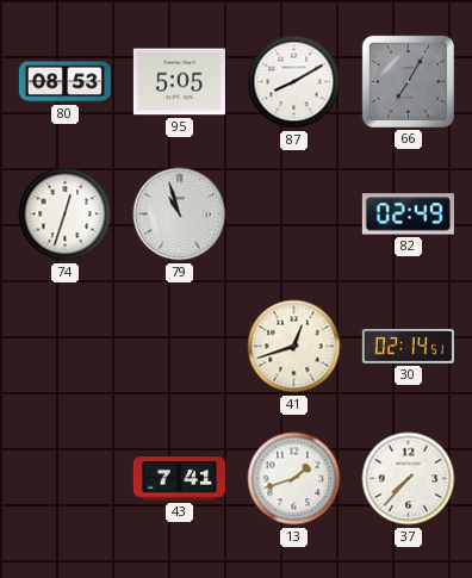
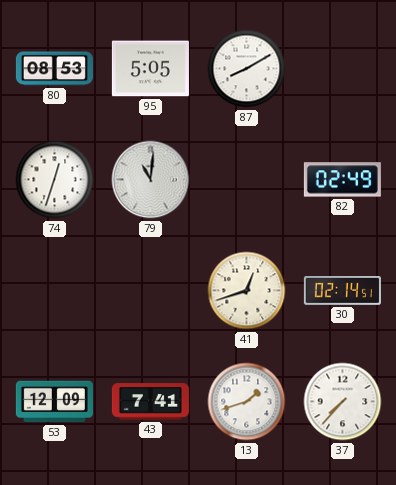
66: 7:05 -> none (408, 81)
79: 10:57 -> 11:01 (151, 180)
53: none -> 12:09 (54, 402)
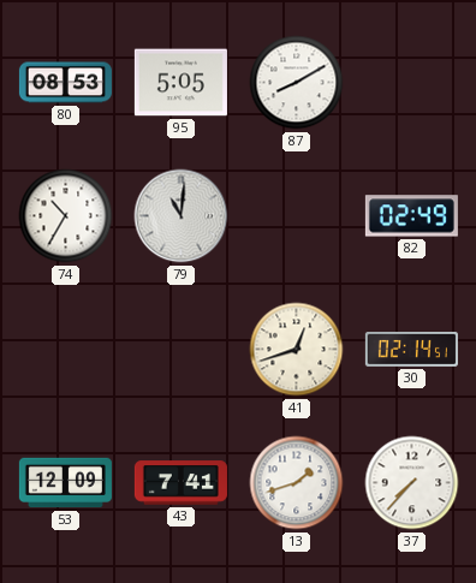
74: 12:33 -> 10:35 (66, 216)
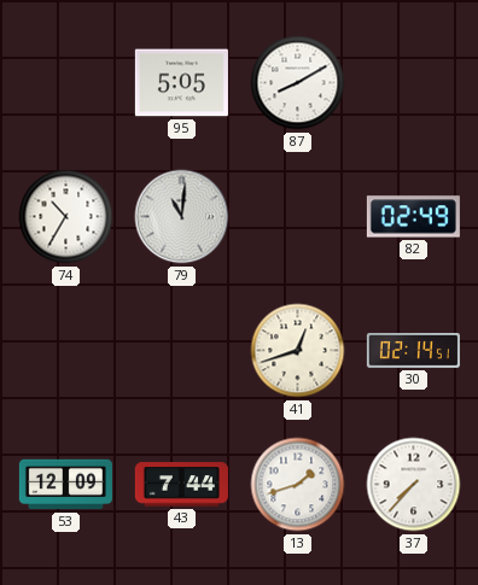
80: 08:53 -> none (65, 83)
43: 7:41 -> 7:44 (181, 485)
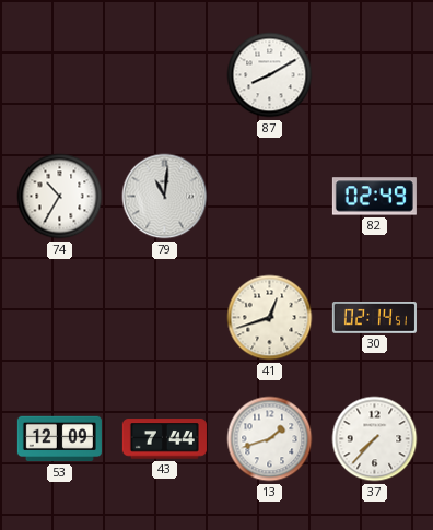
95: 5:05 -> none (181, 83)
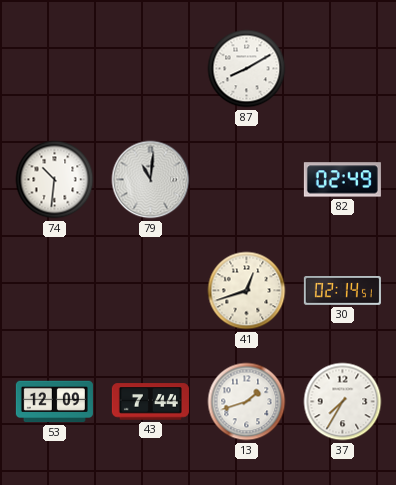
74: 10:35 -> 10:31 (55, 180)
37: 7:37 -> 7:35 (343, 402)
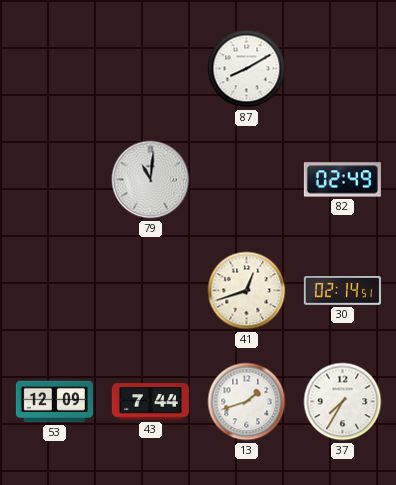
74: 10:31 -> none (55, 180)
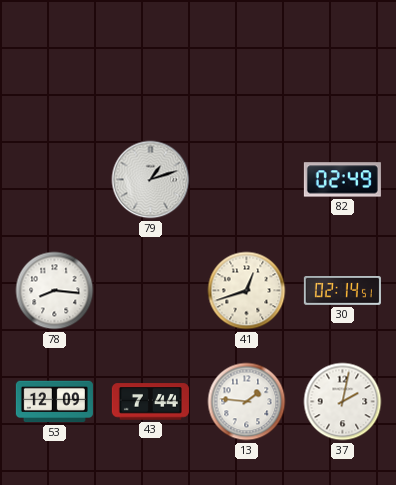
87: 8:10 -> none (247, 69)
79: 11:01 -> 1:12 (151, 180)
78: none -> 8:16 (55, 291)
13: 1:42 -> 1:46 (247, 402)
37: 7:35 -> 2:02 (343, 402)
